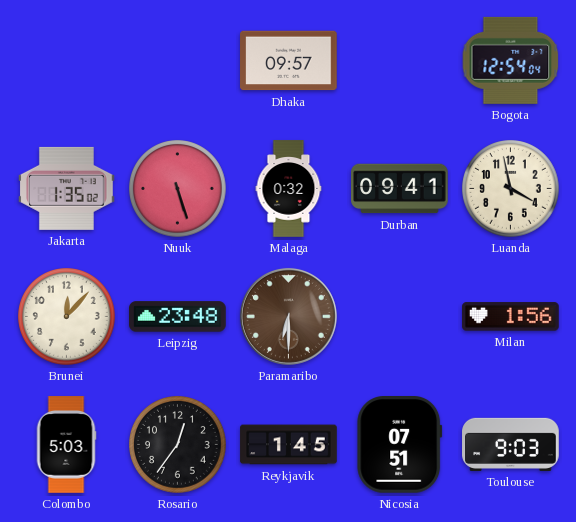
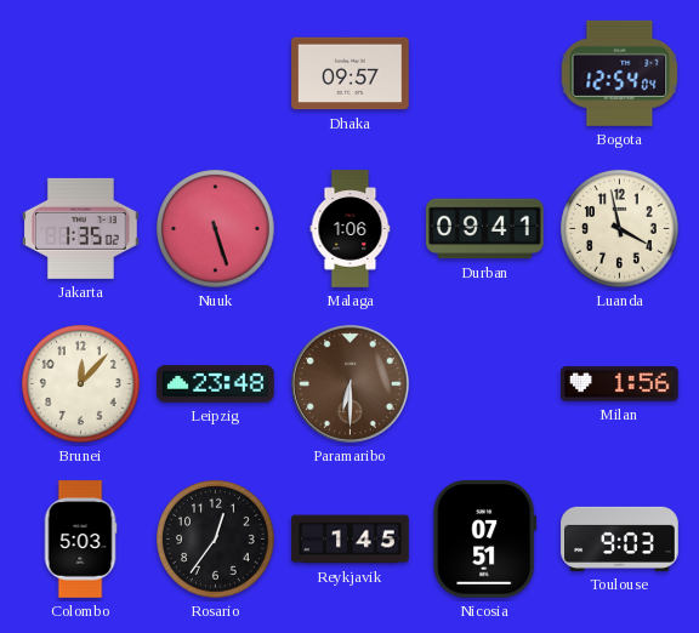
Malaga: 0:32 -> 1:06 (351, 229)
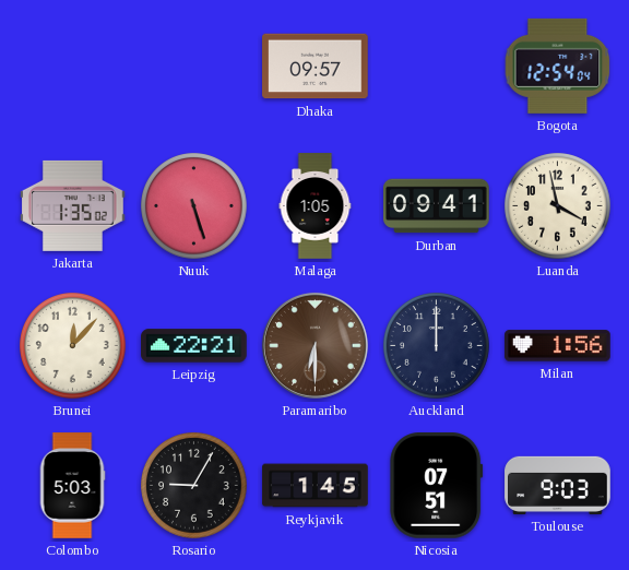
Malaga: 1:06 -> 1:05 (316, 206)
Leipzig: 23:48 -> 22:21 (194, 346)
Auckland: none -> 12:00 (437, 346)
Rosario: 12:36 -> 9:05 (194, 486)
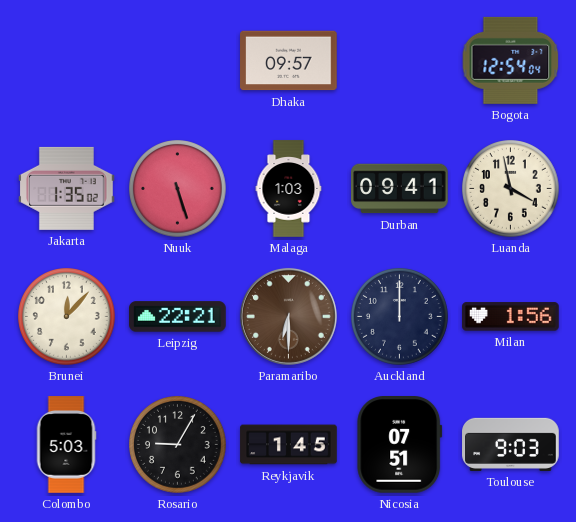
Malaga: 1:05 -> 1:03 (289, 189)
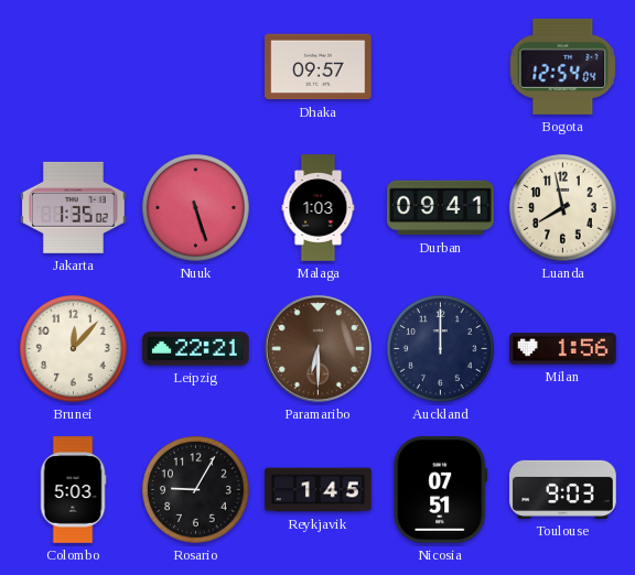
Luanda: 3:58 -> 7:58 (563, 208)
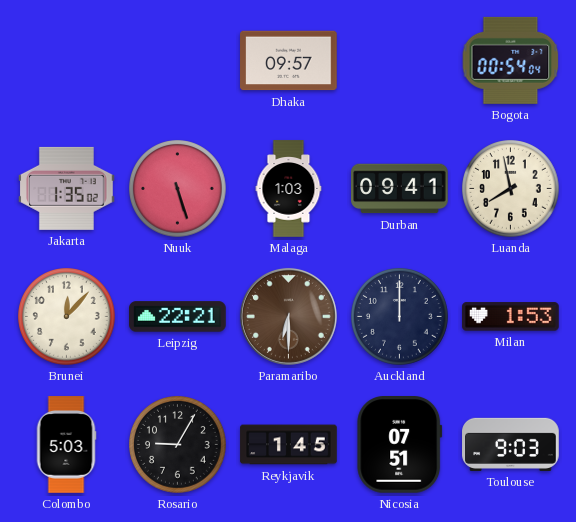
Bogota: 12:54 -> 00:54 (511, 60)
Milan: 1:56 -> 1:53 (511, 317)
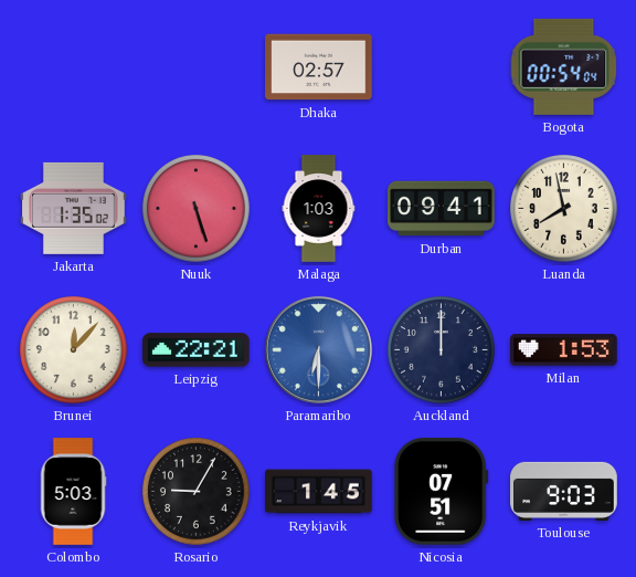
Dhaka: 09:57 -> 02:57 (319, 67)
Paramaribo dial: brown -> blue (318, 349)
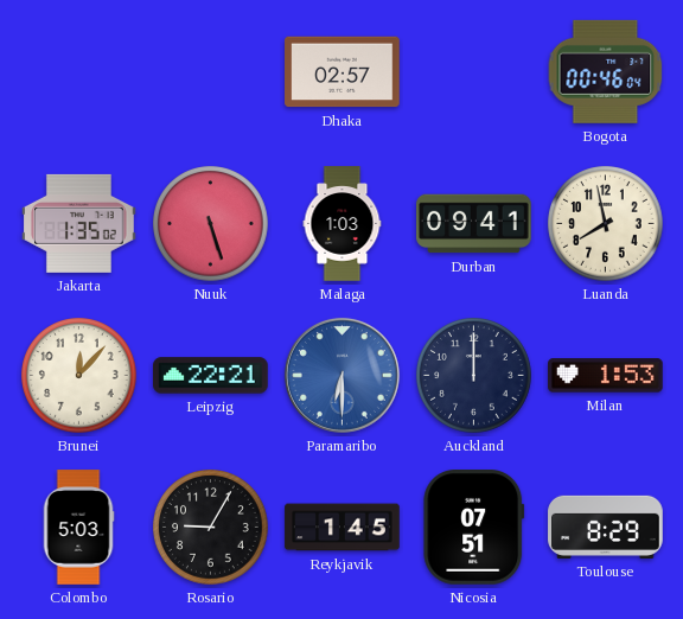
Bogota: 00:54 -> 00:46 (606, 71)
Toulouse: 9:03 -> 8:29 (606, 527)
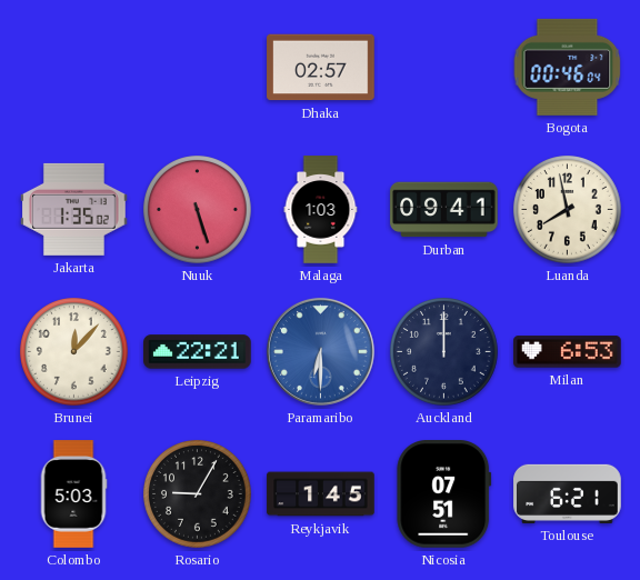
Milan: 1:53 -> 6:53 (568, 352)
Toulouse: 8:29 -> 6:21 (568, 493)
